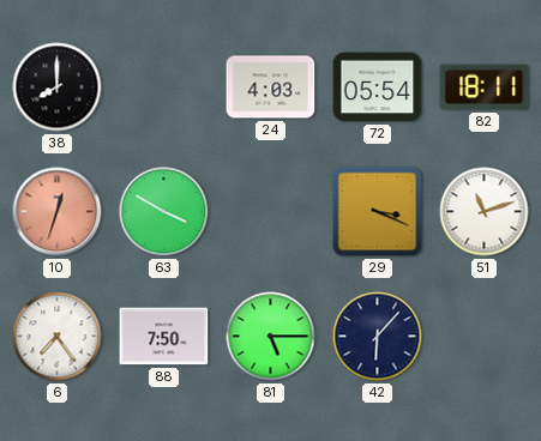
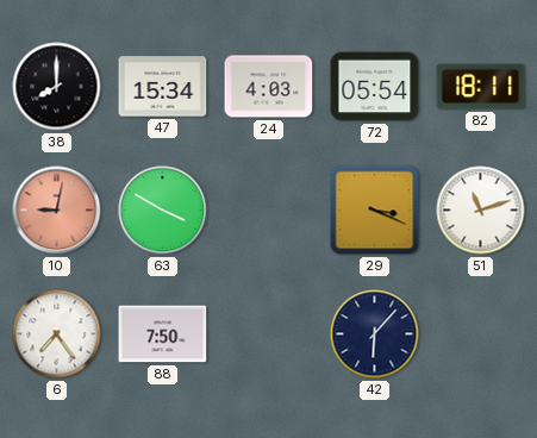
47: none -> 15:34 (163, 87)
10: 12:33 -> 9:02 (57, 211)
81: 5:15 -> none (271, 337)
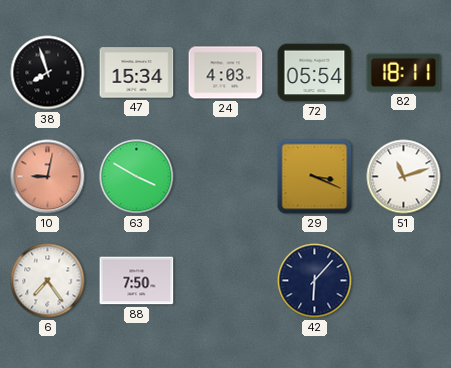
38: 8:00 -> 7:57 (48, 73)
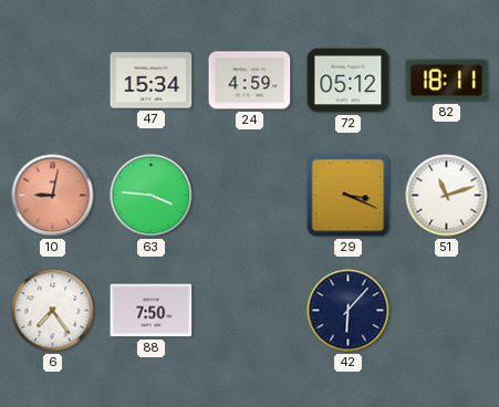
38: 7:57 -> none (48, 73)
24: 4:03 -> 4:59 (250, 81)
72: 05:54 -> 05:12 (349, 81)
63: 3:50 -> 3:46 (152, 196)
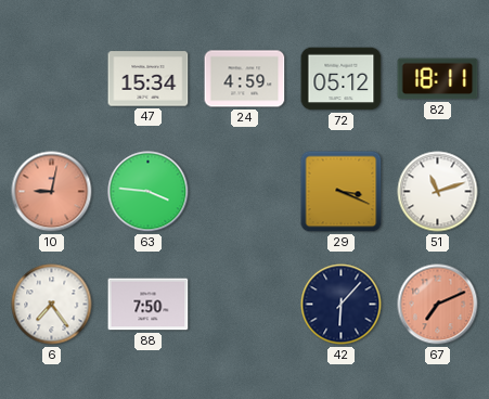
67: none -> 7:11 (438, 305)
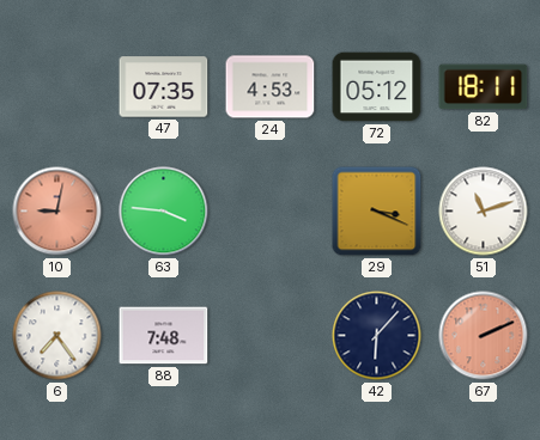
47: 15:34 -> 07:35 (164, 87)
24: 4:59 -> 4:53 (271, 87)
88: 7:50 -> 7:48 (164, 336)
67: 7:11 -> 2:11 (484, 336)
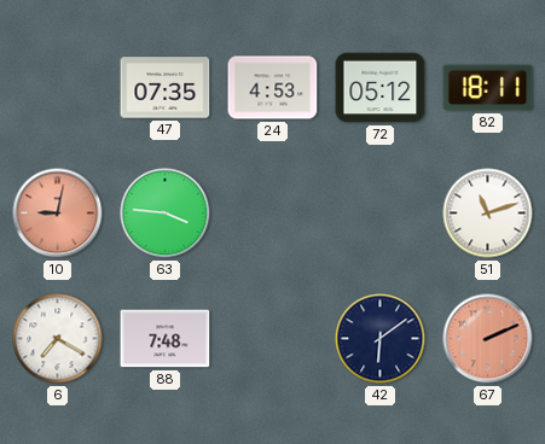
29: 3:19 -> none (377, 212)
6: 7:24 -> 7:20 (58, 339)
42: 6:07 -> 6:09 (381, 339)
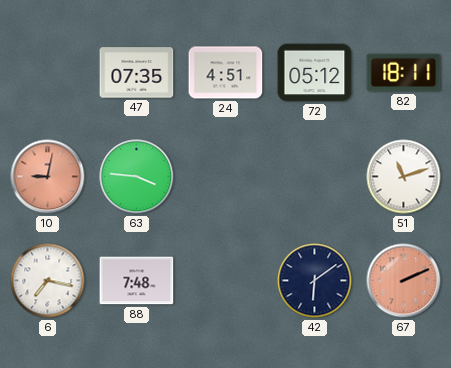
24: 4:53 -> 4:51 (226, 73)
6: 7:20 -> 7:17 (48, 281)
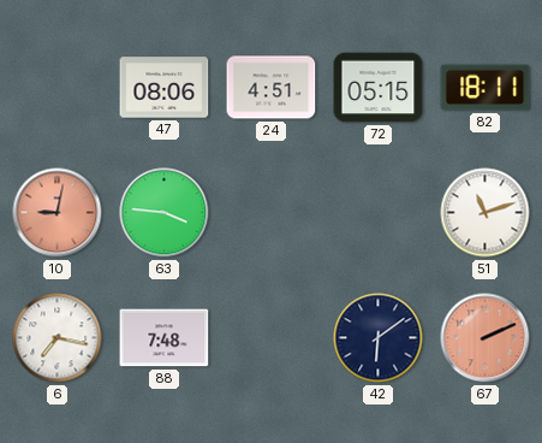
47: 07:35 -> 08:06 (165, 88)
72: 05:12 -> 05:15 (379, 88)
